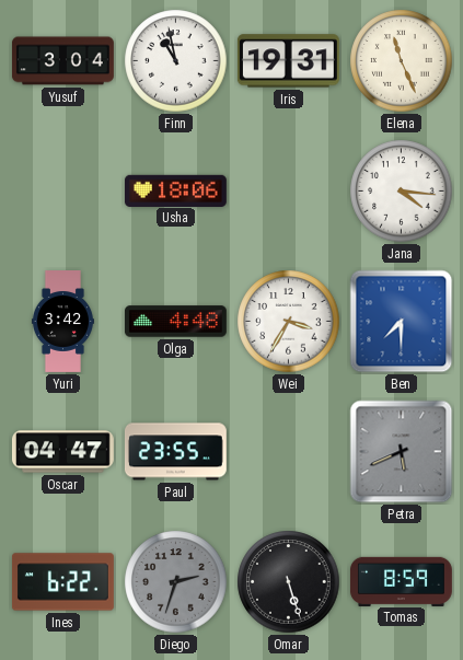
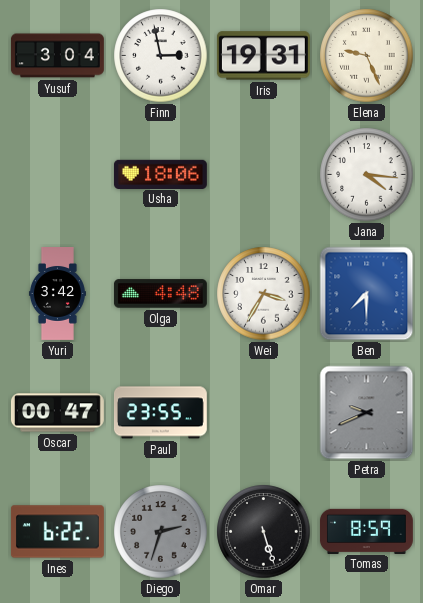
Finn: 10:58 -> 2:58 (161, 56)
Elena: 11:26 -> 9:26 (367, 56)
Oscar: 04:47 -> 00:47 (57, 413)
Petra: 5:41 -> 9:41 (367, 413)
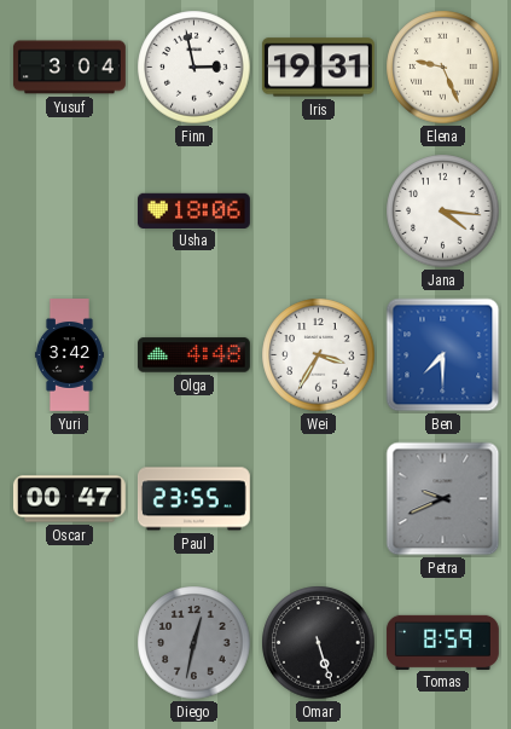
Ines: 6:22 -> none (57, 532)
Diego: 2:33 -> 12:32 (194, 643)
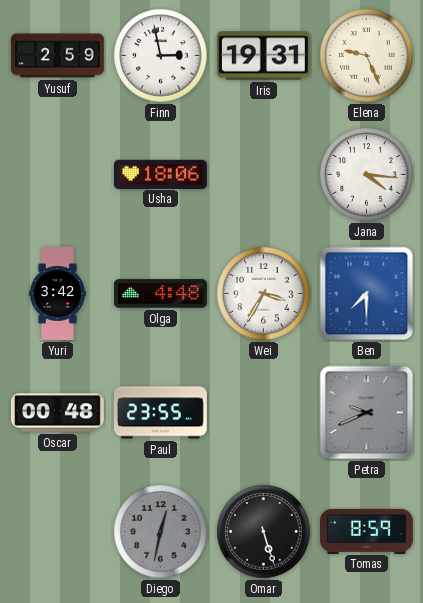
Yusuf: 3:04 -> 2:59 (57, 56)
Oscar: 00:47 -> 00:48 (57, 413)
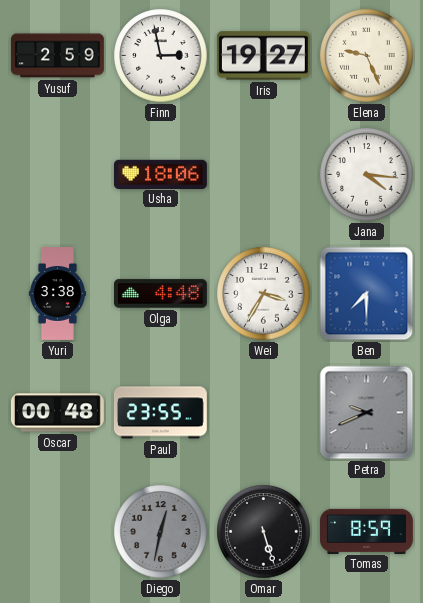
Iris: 19:31 -> 19:27 (263, 56)
Yuri: 3:42 -> 3:38 (57, 294)
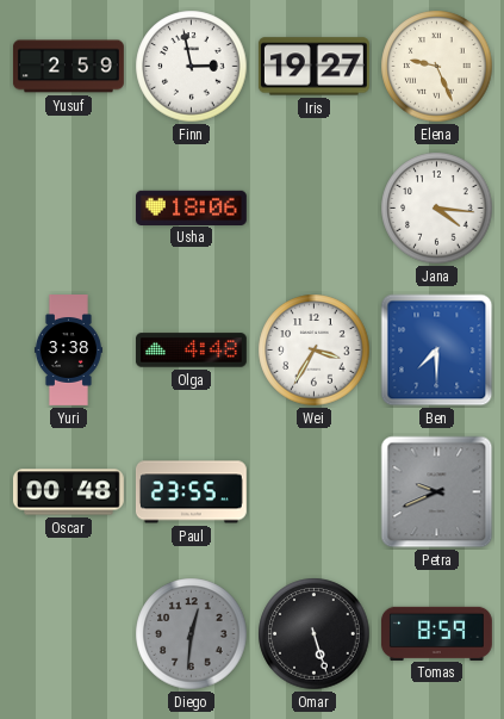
Diego: 12:32 -> 12:31 (192, 634)
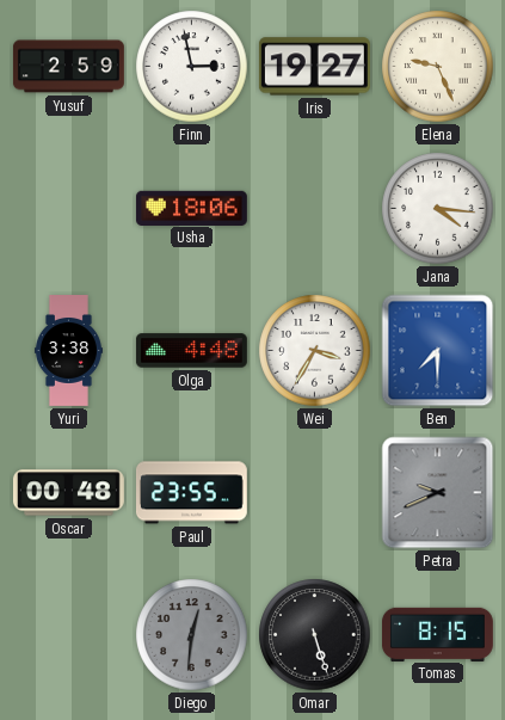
Tomas: 8:59 -> 8:15 (438, 634)
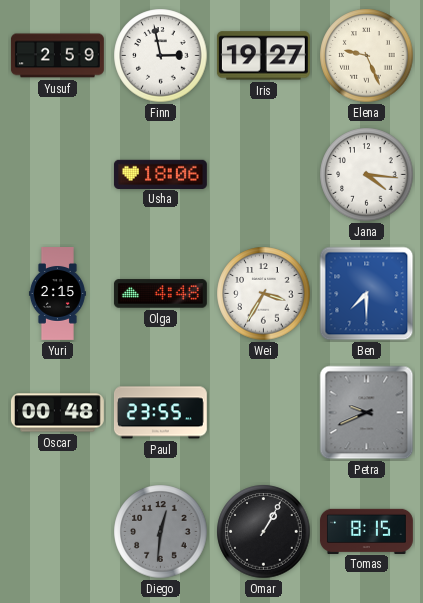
Yuri: 3:38 -> 2:15 (57, 294)
Omar: 5:27 -> 1:05 (264, 532)
